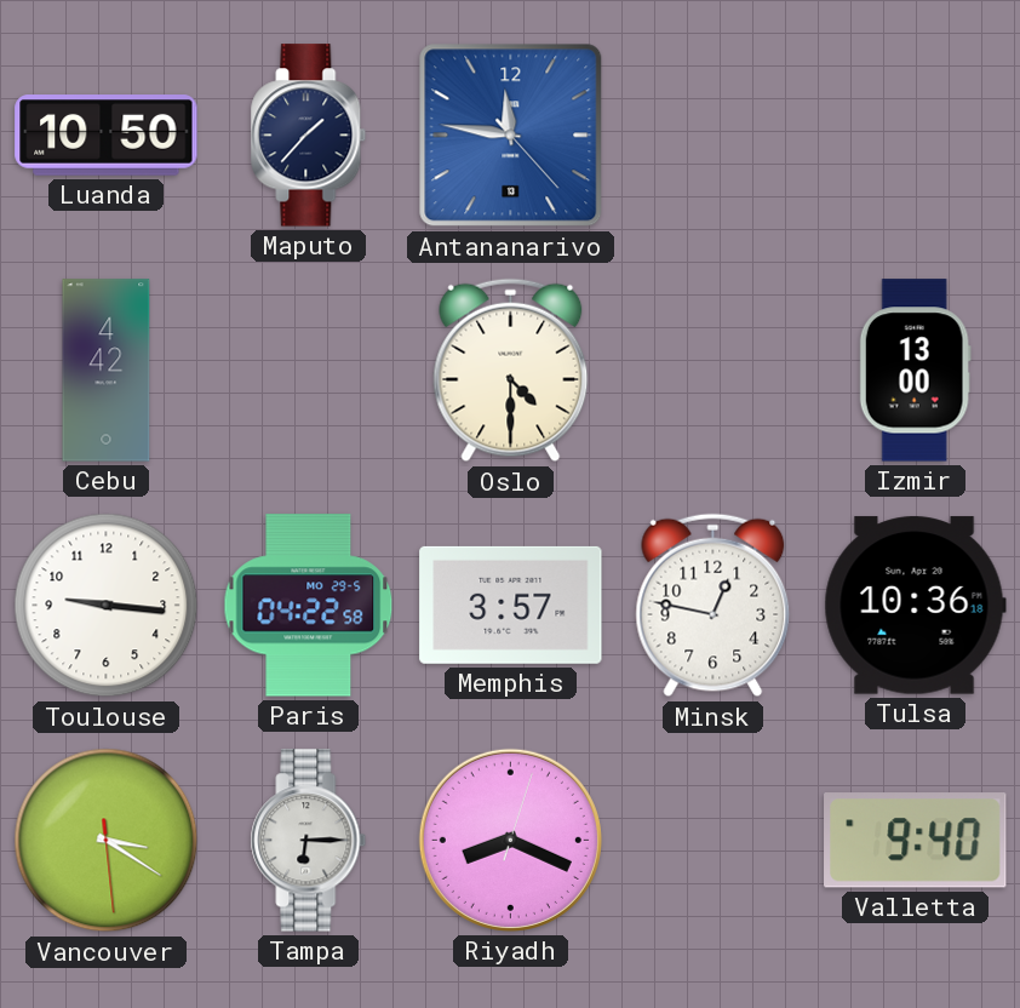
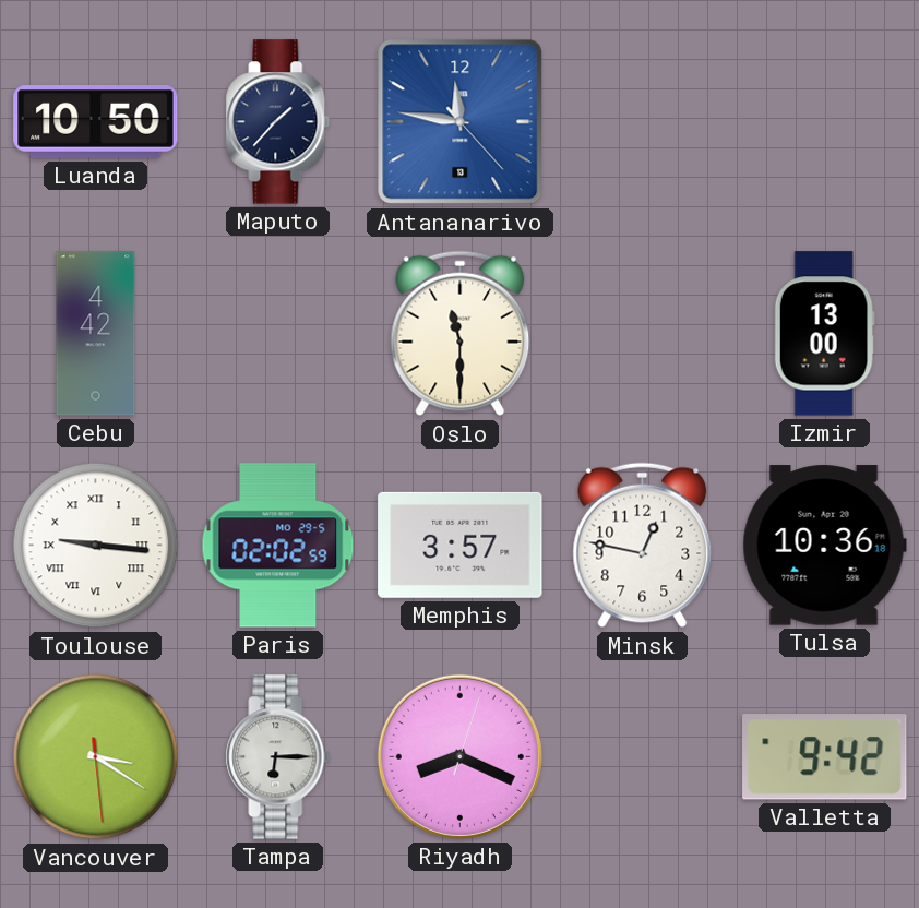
Oslo: 4:30 -> 11:30 (461, 334)
Toulouse numerals: Arabic -> Roman (96, 546)
Paris: 04:22 -> 02:02 (278, 546)
Valletta: 9:40 -> 9:42 (825, 757)
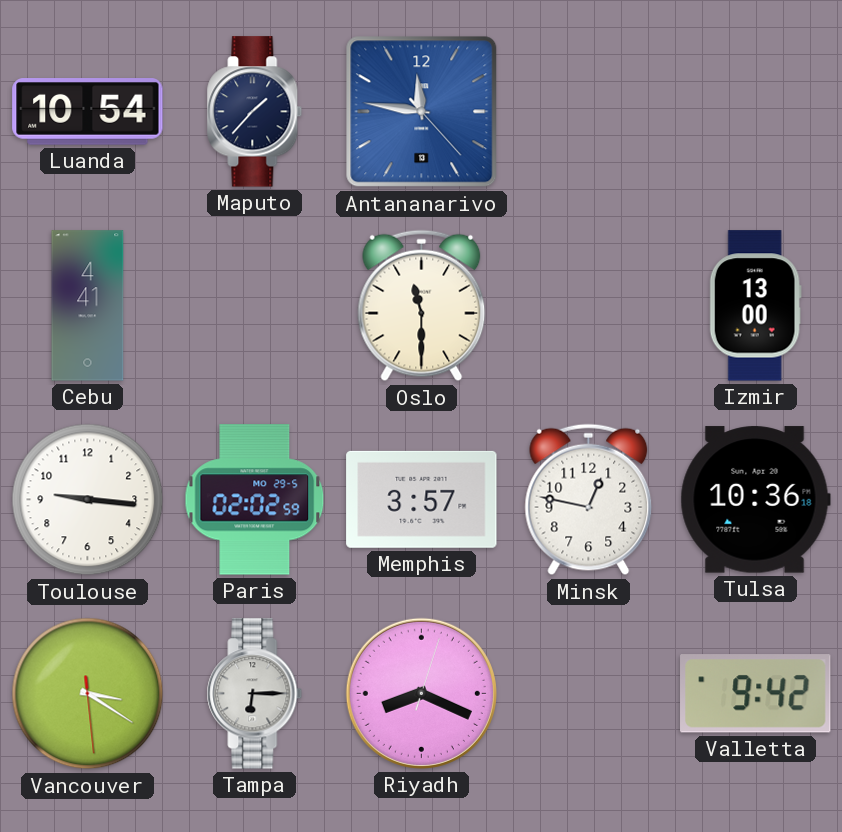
Luanda: 10:50 -> 10:54 (88, 112)
Cebu: 4:42 -> 4:41 (88, 306)
Toulouse numerals: Roman -> Arabic (88, 500)
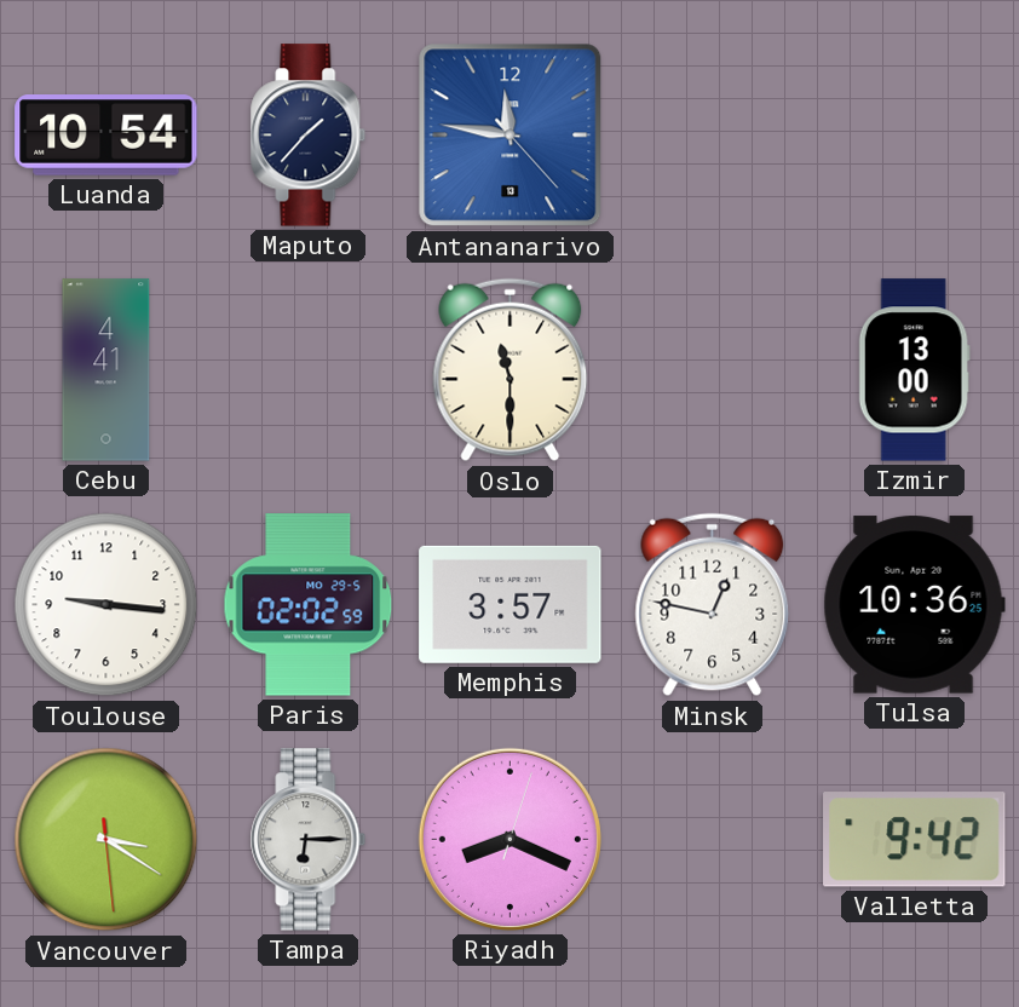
Tulsa: 10:36:18 -> 10:36:25 (914, 605)
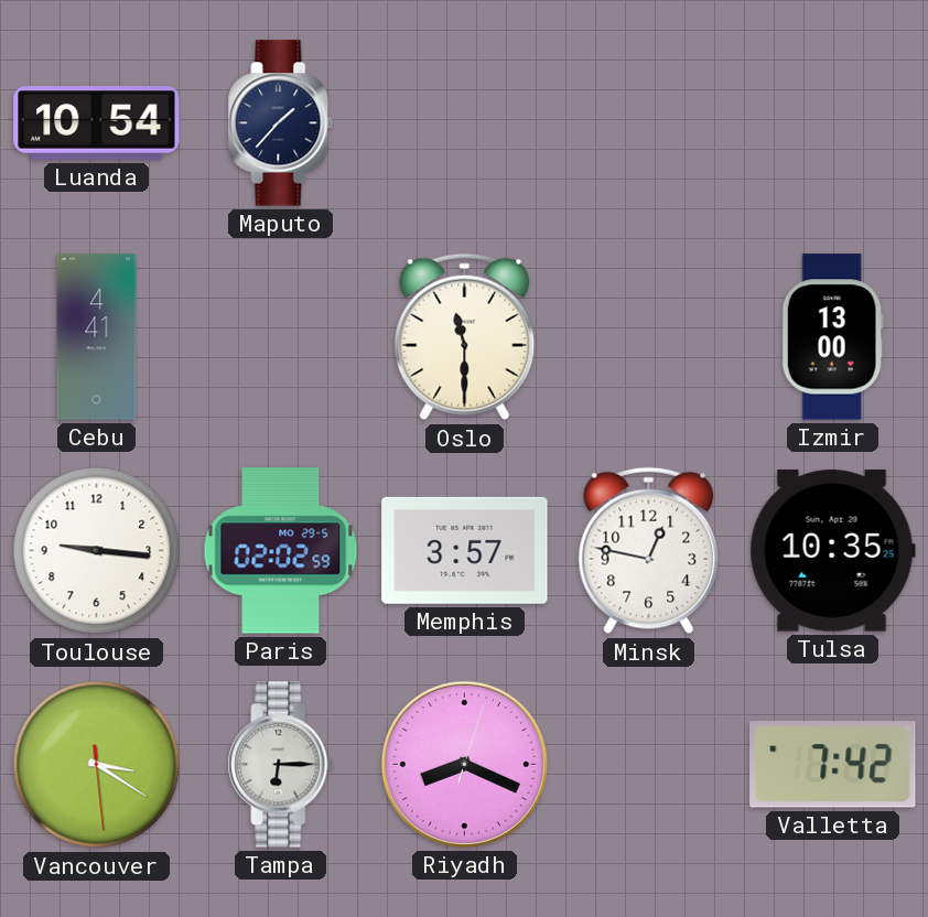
Antananarivo: 11:46 -> none (511, 136)
Tulsa: 10:36 -> 10:35 (832, 551)
Valletta: 9:42 -> 7:42 (833, 765)
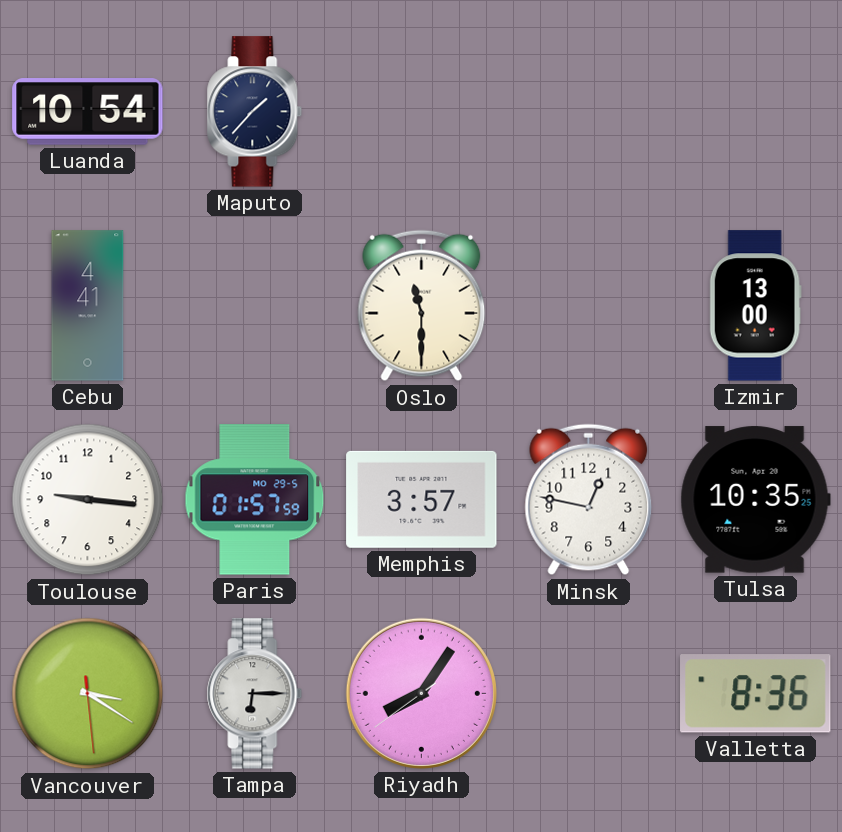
Paris: 02:02 -> 01:57 (255, 500)
Riyadh: 8:19 -> 8:05 (421, 693)
Valletta: 7:42 -> 8:36 (756, 694)
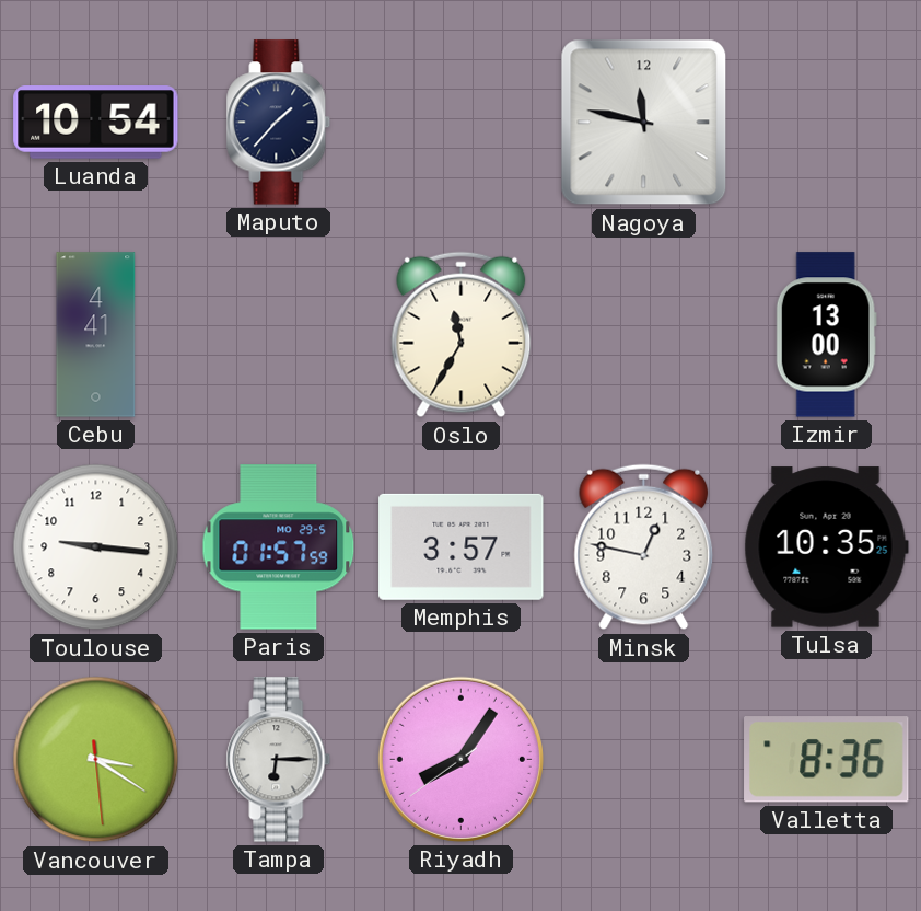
Nagoya: none -> 11:47 (644, 123)
Oslo: 11:30 -> 11:35 (462, 335)
